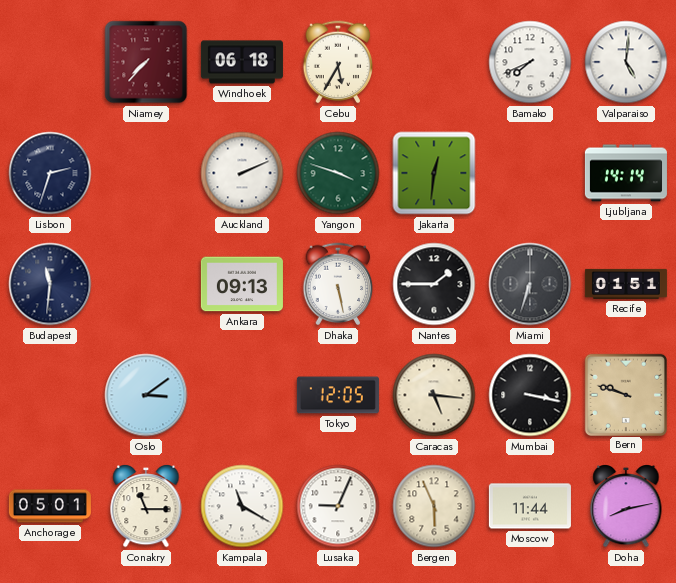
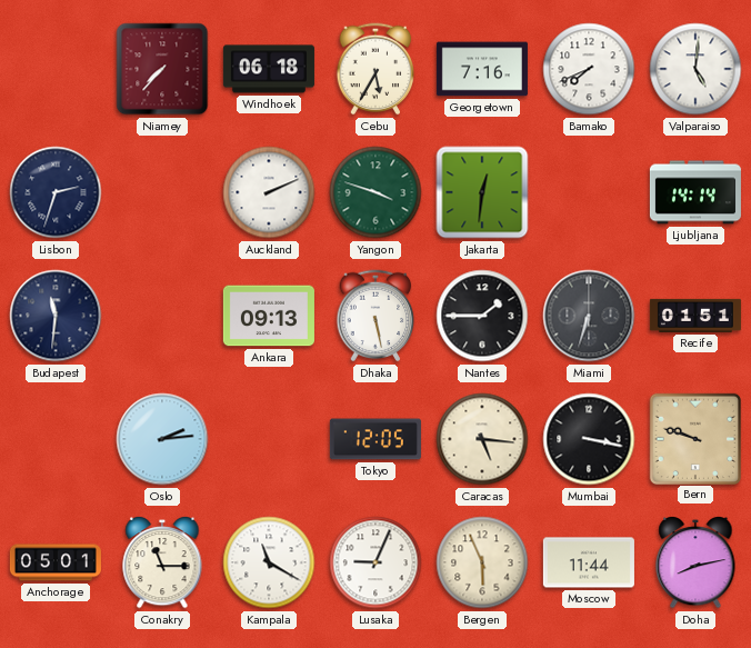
Georgetown: none -> 7:16 (482, 69)
Oslo: 3:09 -> 2:14 (162, 439)
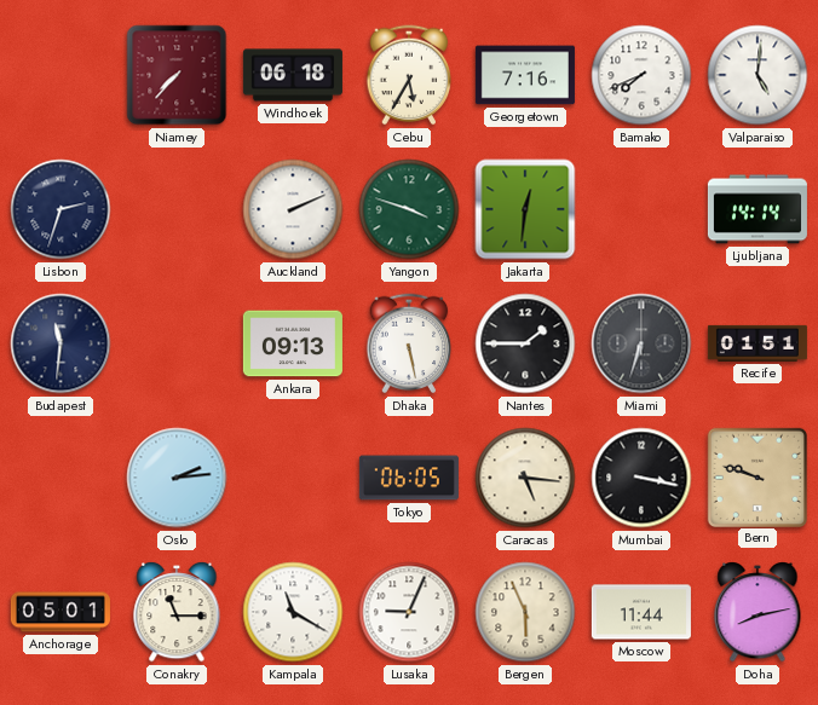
Tokyo: 12:05 -> 06:05 (409, 478)
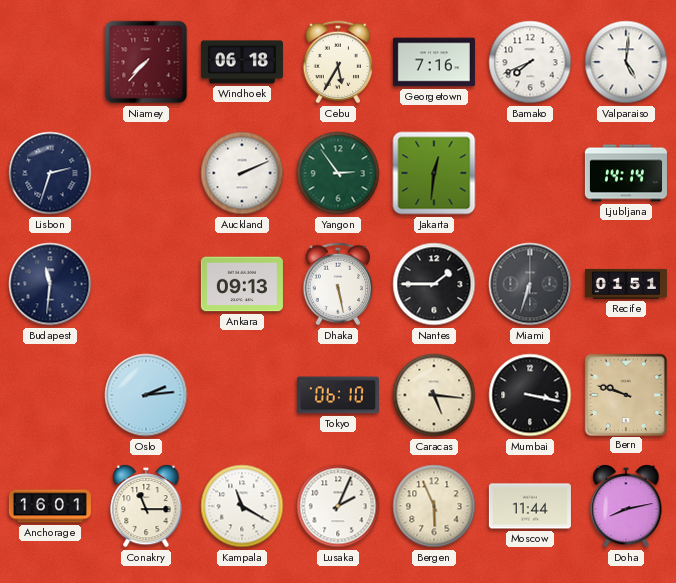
Yangon: 3:48 -> 2:54 (338, 173)
Tokyo: 06:05 -> 06:10 (338, 395)
Anchorage: 05:01 -> 16:01 (50, 506)
Lusaka: 9:04 -> 2:04 (338, 506)
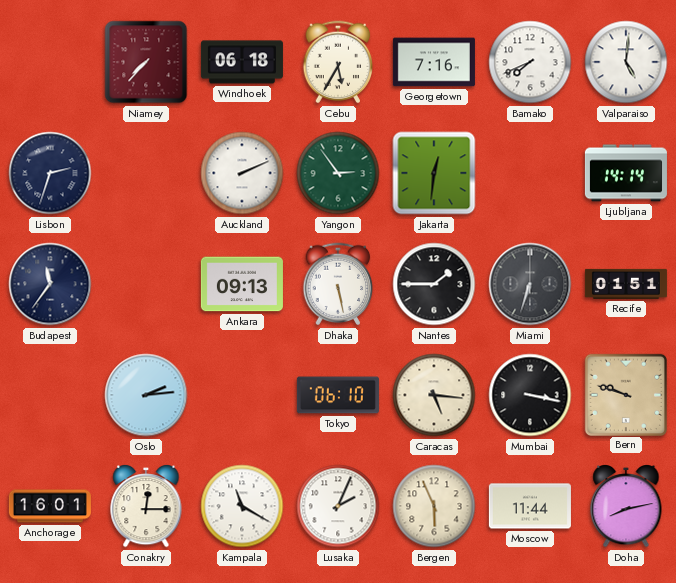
Budapest: 11:31 -> 11:36 (50, 284)
Conakry: 11:15 -> 12:15 (146, 506)
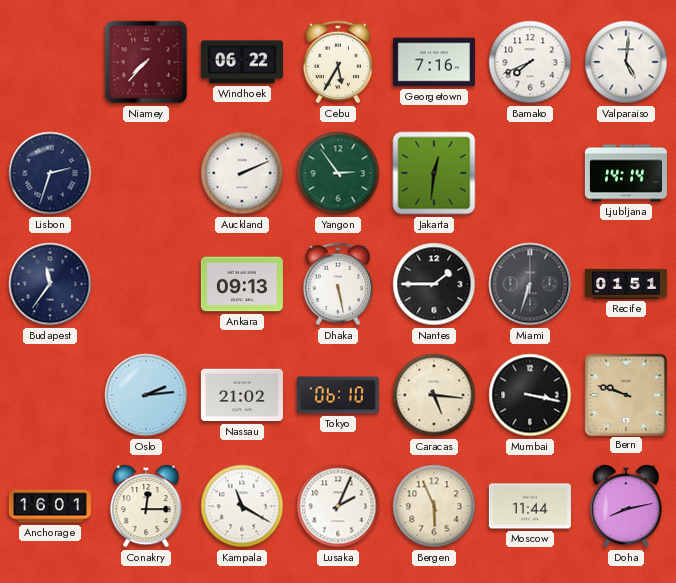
Windhoek: 06:18 -> 06:22 (242, 62)
Nassau: none -> 21:02 (242, 395)
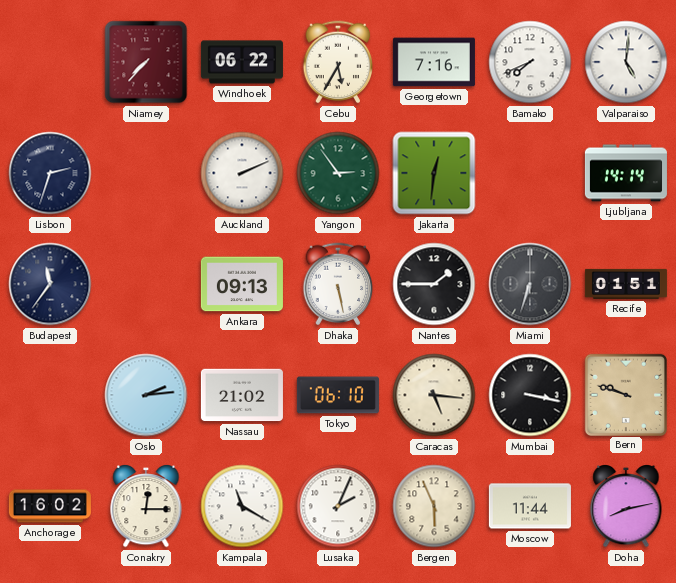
Anchorage: 16:01 -> 16:02 (50, 506)
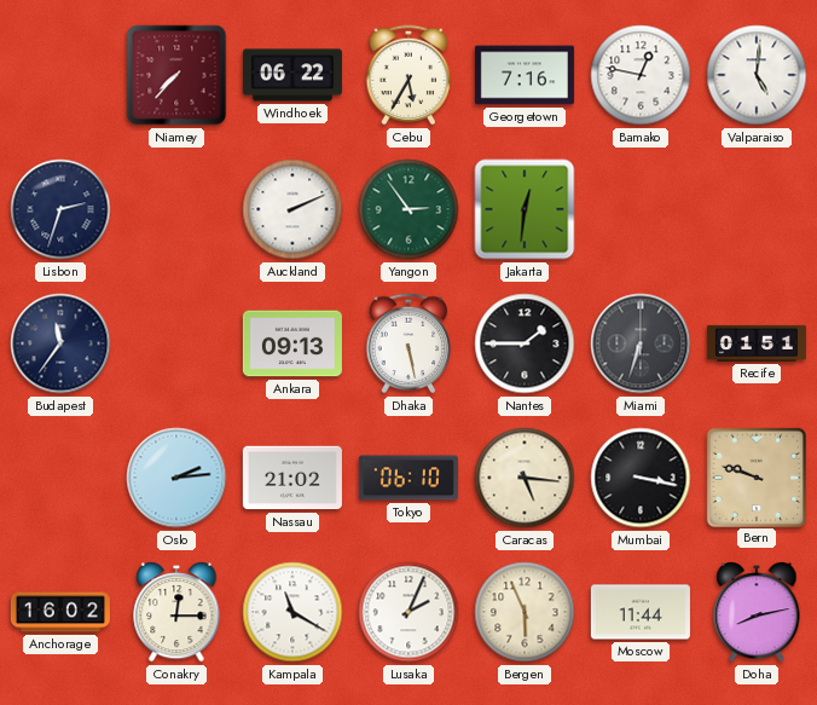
Bamako: 7:41 -> 12:47 (641, 75)
Ljubljana: 14:14 -> none (626, 173)
